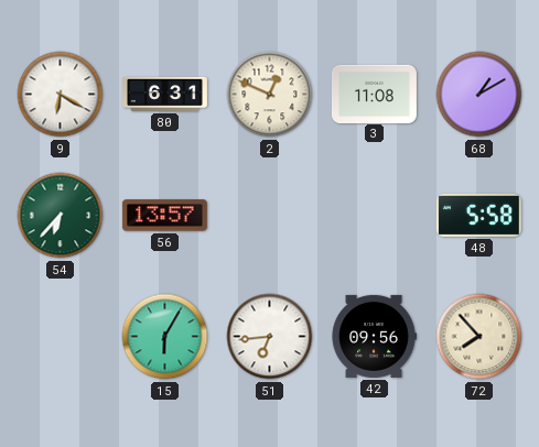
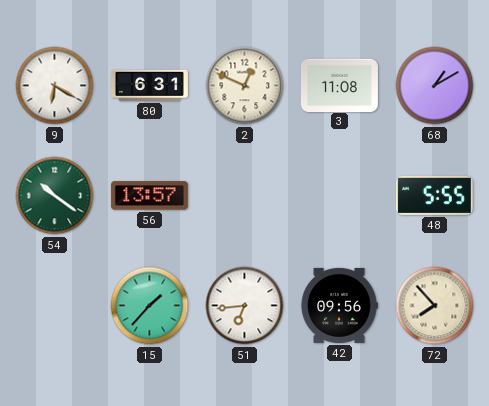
54: 6:37 -> 10:21 (55, 196)
48: 5:58 -> 5:55 (434, 195)
15: 6:05 -> 1:37 (150, 306)
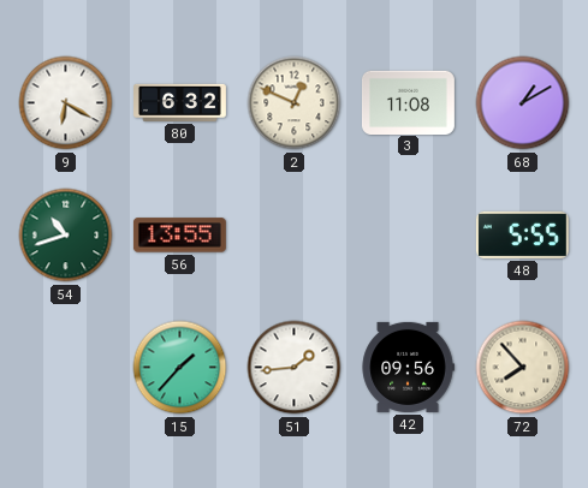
80: 6:31 -> 6:32 (180, 102)
54: 10:21 -> 10:42 (66, 236)
56: 13:57 -> 13:55 (179, 236)
51: 6:44 -> 1:44 (295, 368)
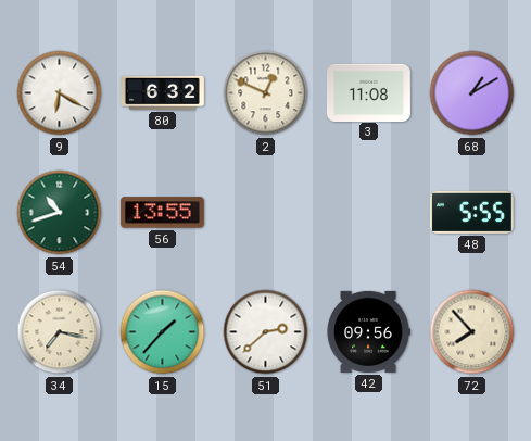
34: none -> 7:17 (60, 332)
51: 1:44 -> 2:38 (266, 332)
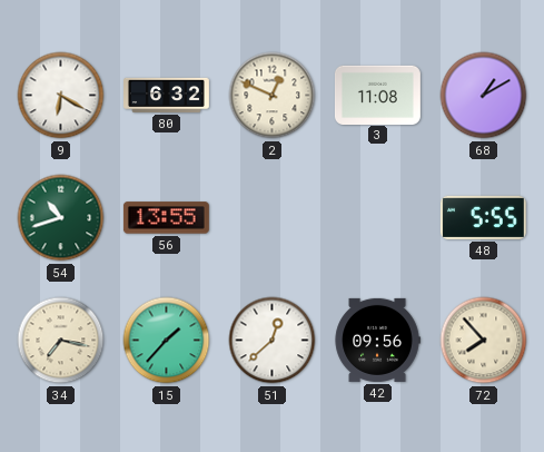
51: 2:38 -> 12:38 (273, 341)
